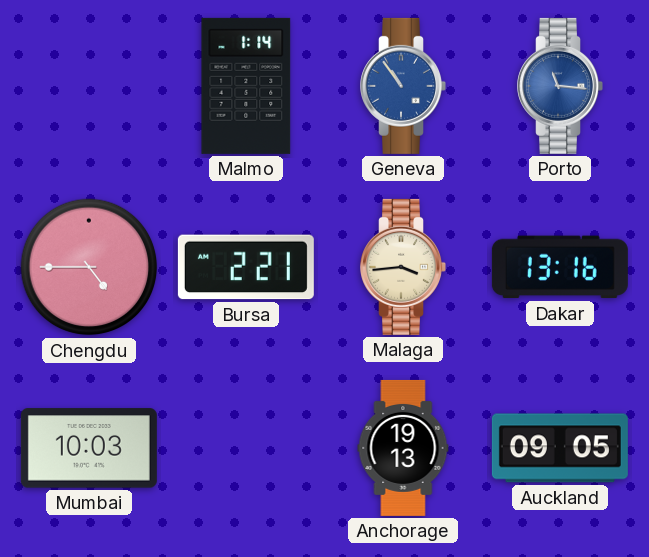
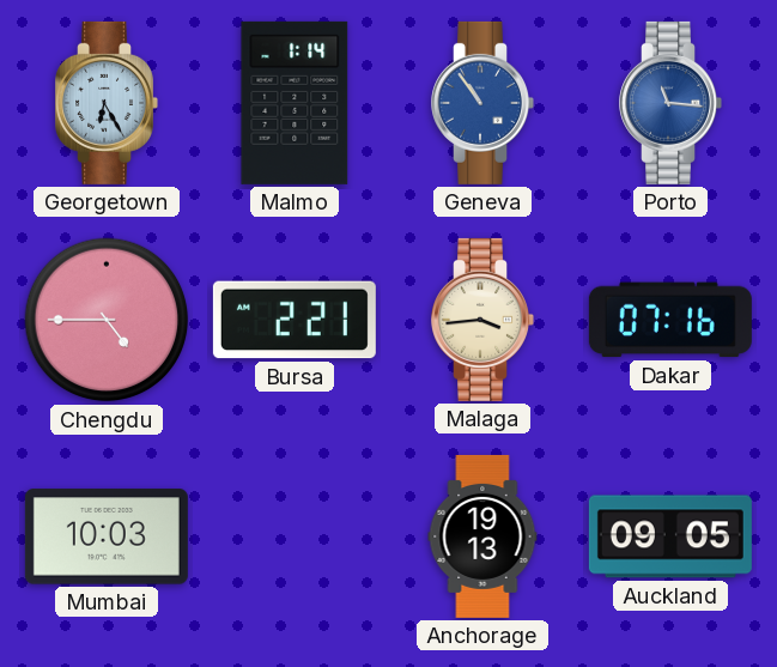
Georgetown: none -> 6:25 (107, 103)
Dakar: 13:16 -> 07:16 (670, 320)
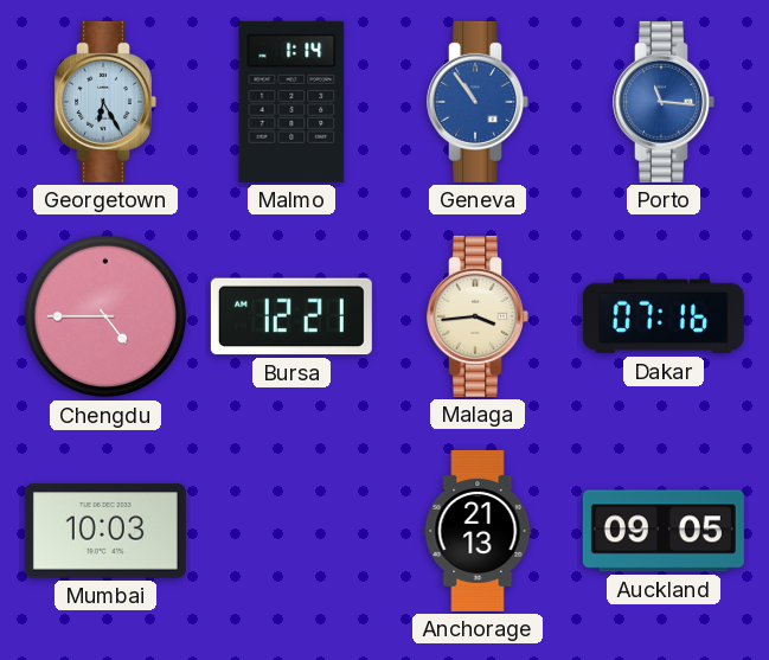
Bursa: 2:21 -> 12:21 (291, 316)
Anchorage: 19:13 -> 21:13 (478, 531)
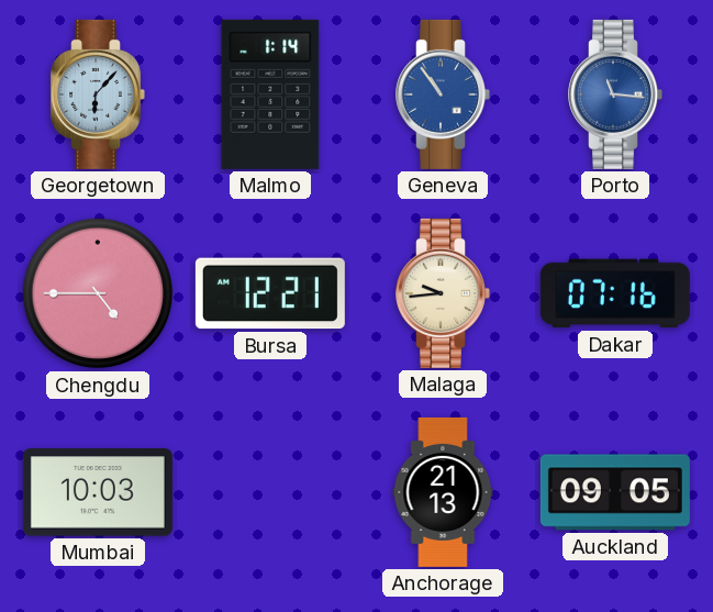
Georgetown: 6:25 -> 6:07 (98, 94)
Malaga: 3:44 -> 9:44 (443, 293)
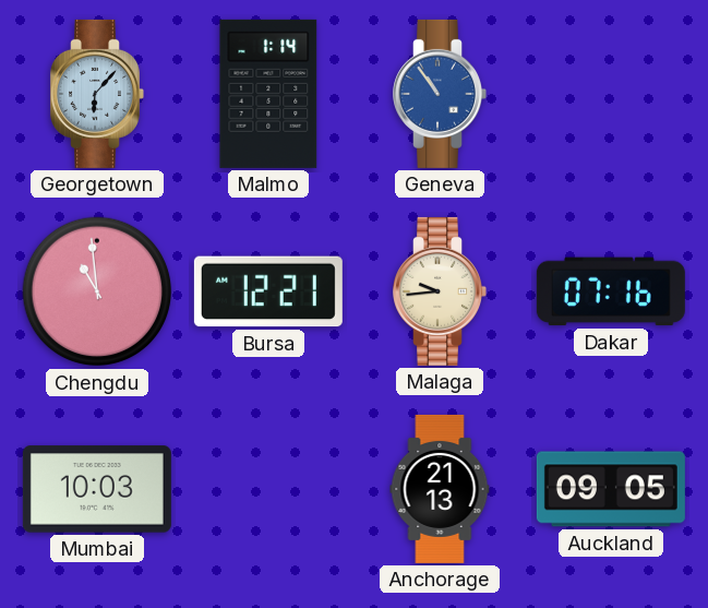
Porto: 11:16 -> none (615, 94)
Chengdu: 4:45 -> 10:59 (97, 291)
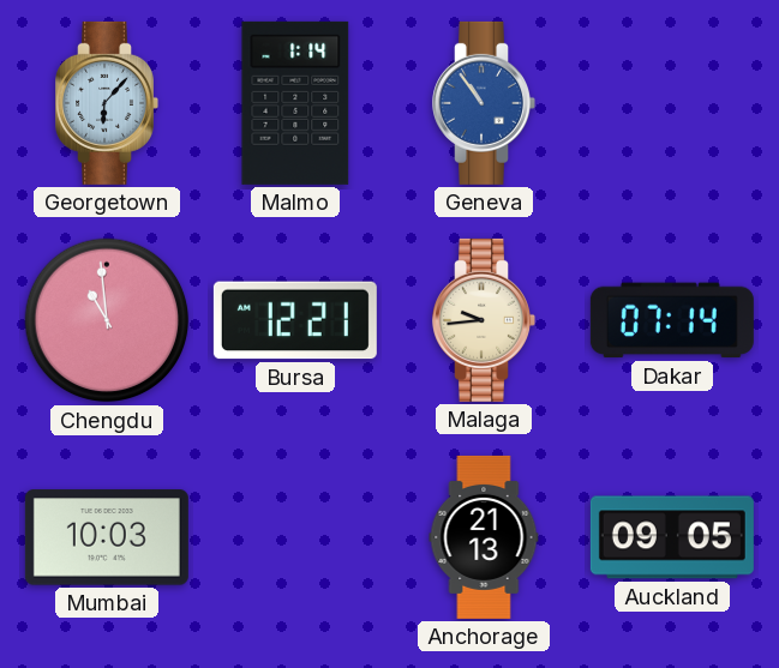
Dakar: 07:16 -> 07:14 (672, 320)
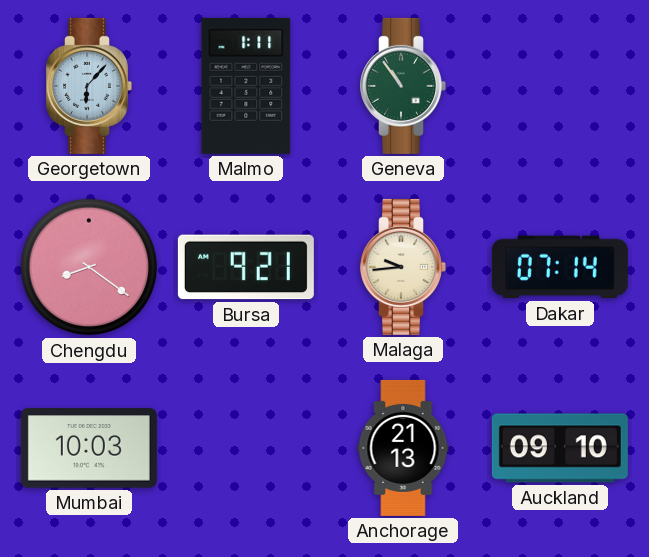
Malmo: 1:14 -> 1:11 (246, 86)
Geneva dial: blue -> green (403, 86)
Chengdu: 10:59 -> 8:21 (89, 267)
Bursa: 12:21 -> 9:21 (246, 267)
Auckland: 09:05 -> 09:10 (560, 448)
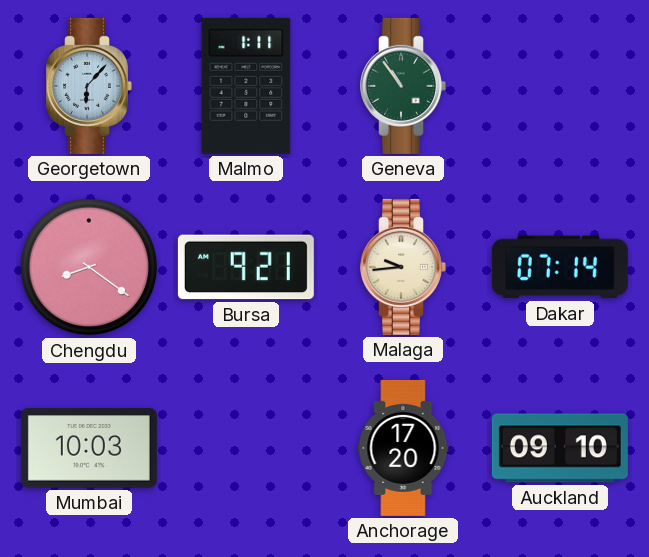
Anchorage: 21:13 -> 17:20 (403, 448)
